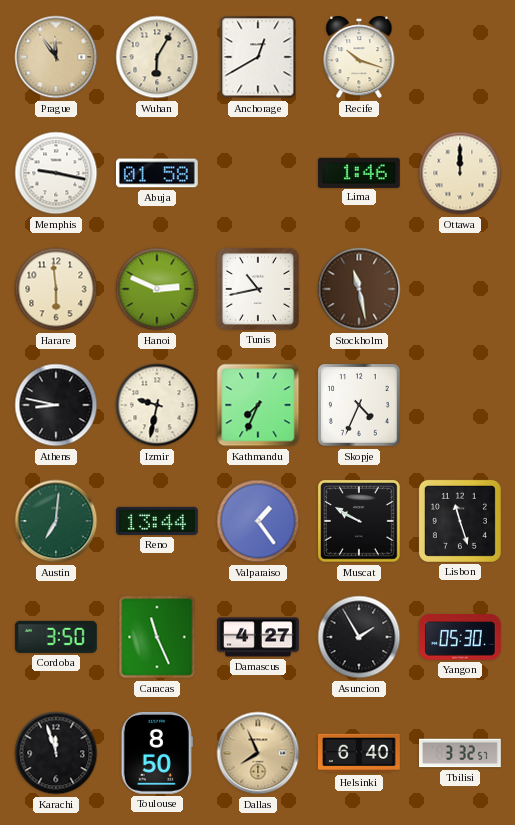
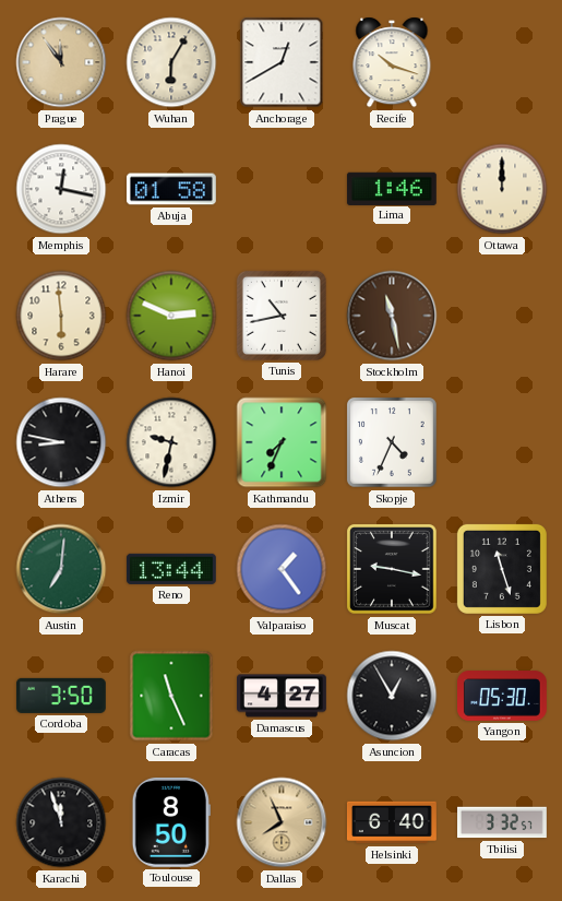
Memphis: 9:17 -> 12:17 (61, 189)
Muscat: 9:50 -> 9:17 (393, 570)
Asuncion: 1:55 -> 12:55 (392, 696)
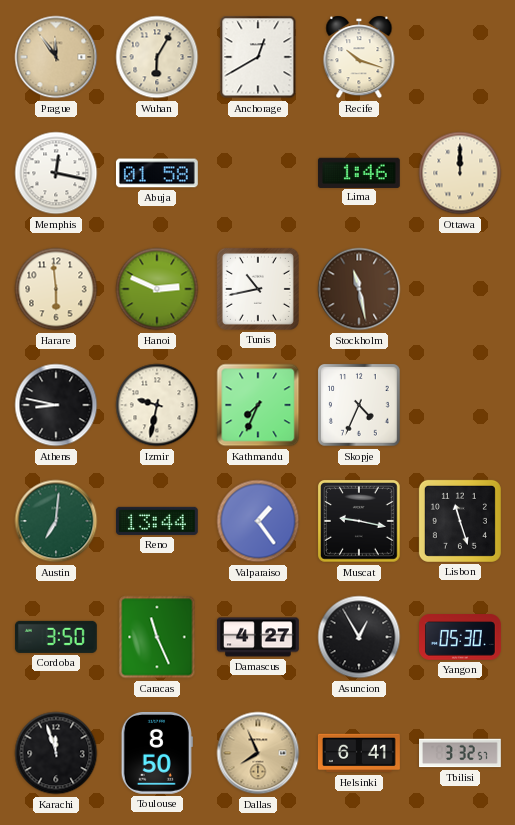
Helsinki: 6:40 -> 6:41 (359, 753)
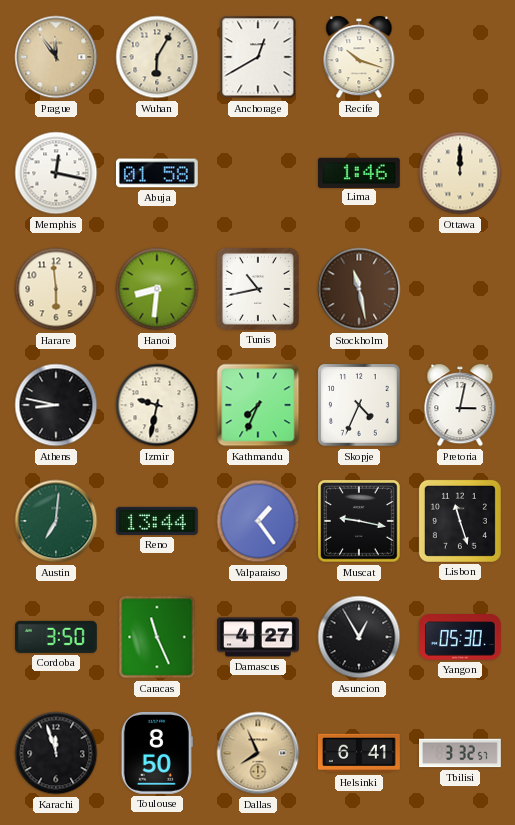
Hanoi: 2:49 -> 8:31 (157, 289)
Pretoria: none -> 3:02 (460, 405)
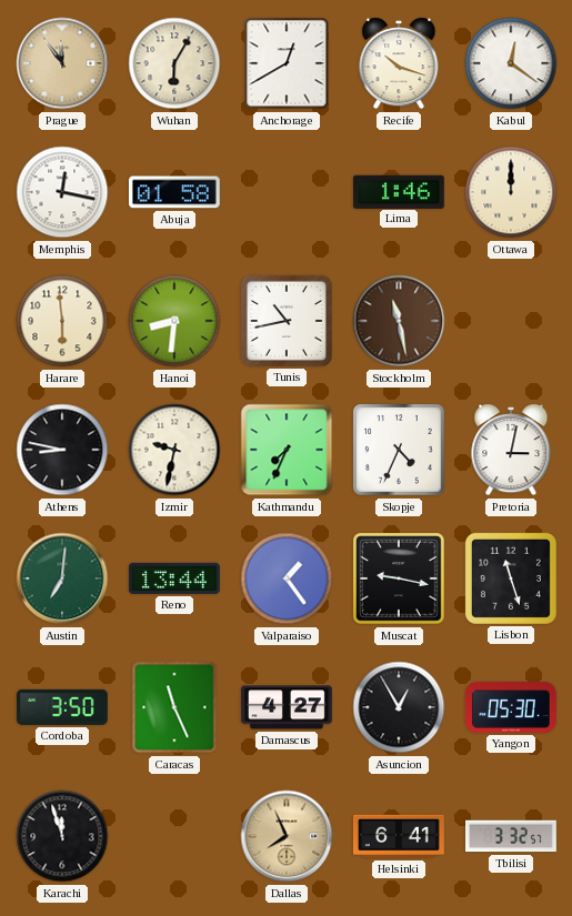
Kabul: none -> 12:21 (511, 63)
Toulouse: 8:50 -> none (157, 753)
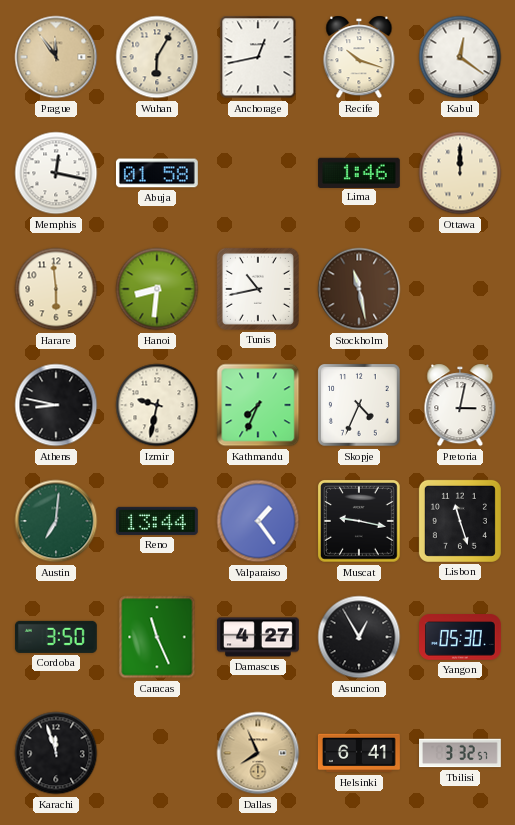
Anchorage: 12:40 -> 12:43 (258, 57)
